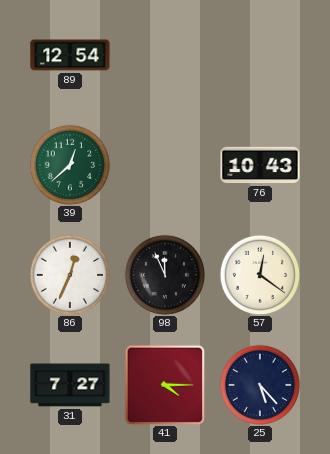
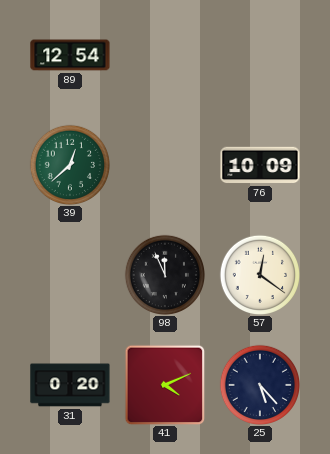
76: 10:43 -> 10:09 (260, 165)
86: 12:34 -> none (69, 274)
31: 7:27 -> 0:20 (70, 385)
41: 4:15 -> 4:11 (165, 385)
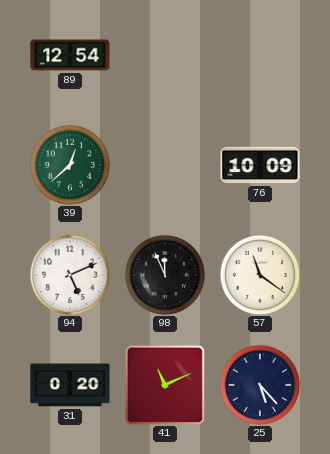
94: none -> 5:11 (69, 274)
57: 12:21 -> 11:21 (259, 274)
41: 4:11 -> 11:11 (165, 385)
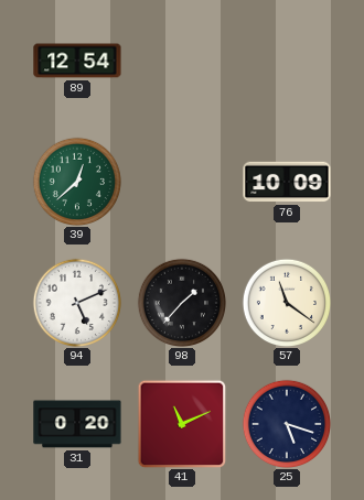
98: 11:56 -> 1:37 (181, 302)
25: 5:23 -> 5:18 (286, 423)
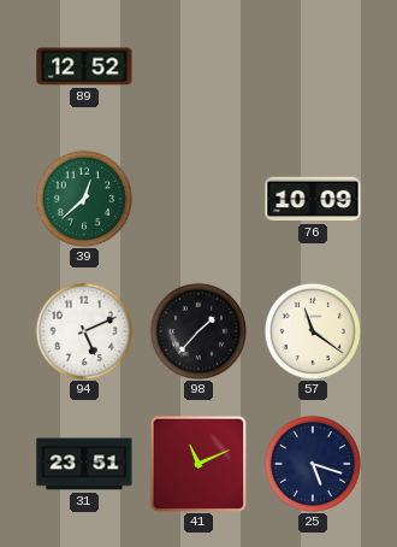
89: 12:54 -> 12:52 (84, 66)
31: 0:20 -> 23:51 (84, 464)
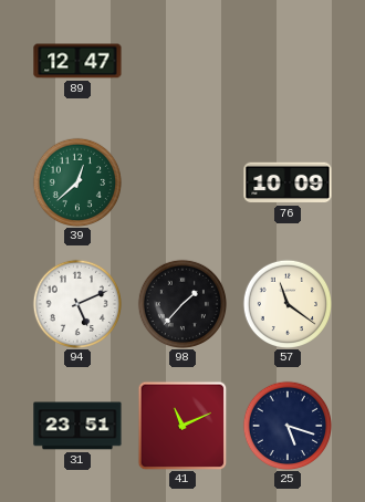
89: 12:52 -> 12:47 (77, 61)
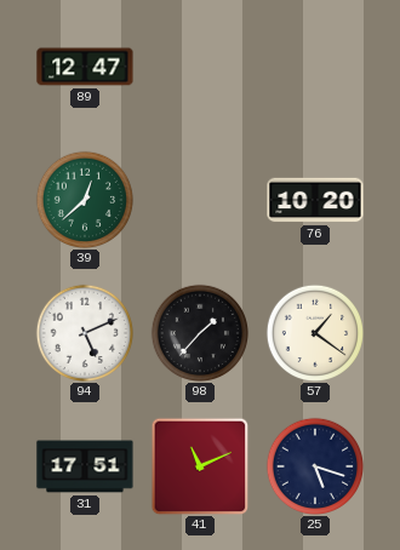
76: 10:09 -> 10:20 (315, 200)
57: 11:21 -> 1:21 (314, 332)
31: 23:51 -> 17:51 (85, 466)
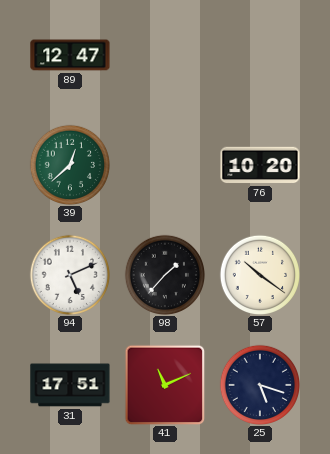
57: 1:21 -> 10:21 (259, 274)
